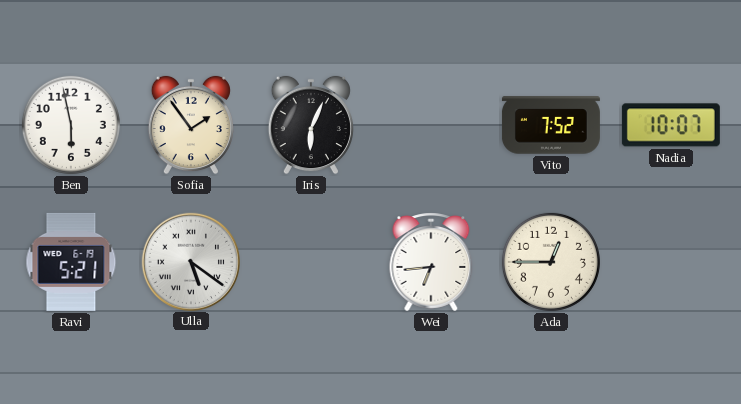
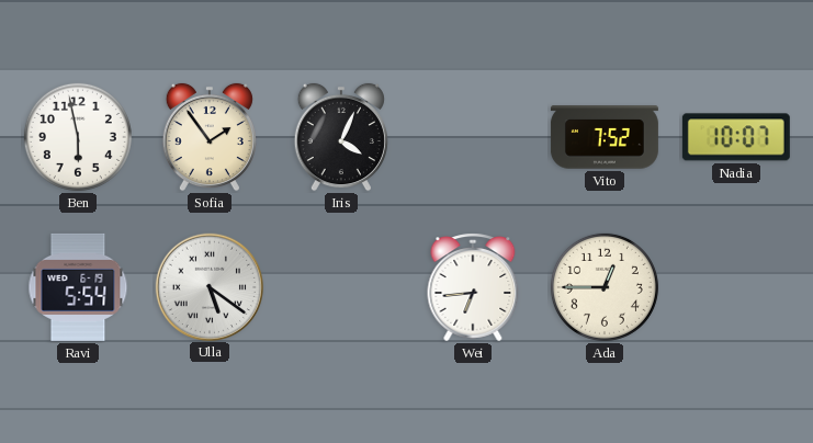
Iris: 6:04 -> 4:04 (341, 137)
Ravi: 5:21 -> 5:54 (78, 287)
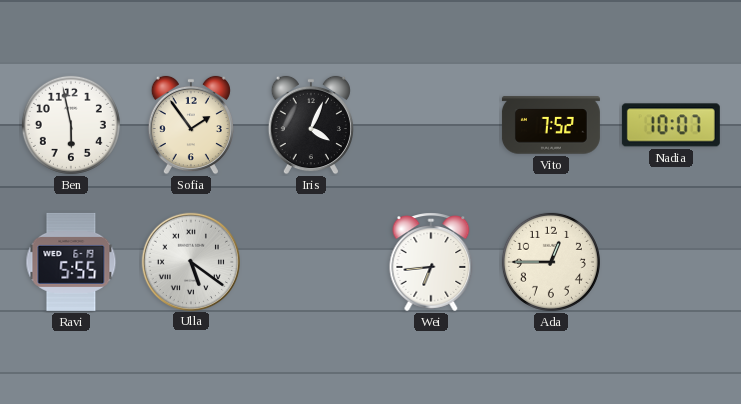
Ravi: 5:54 -> 5:55 (71, 262)
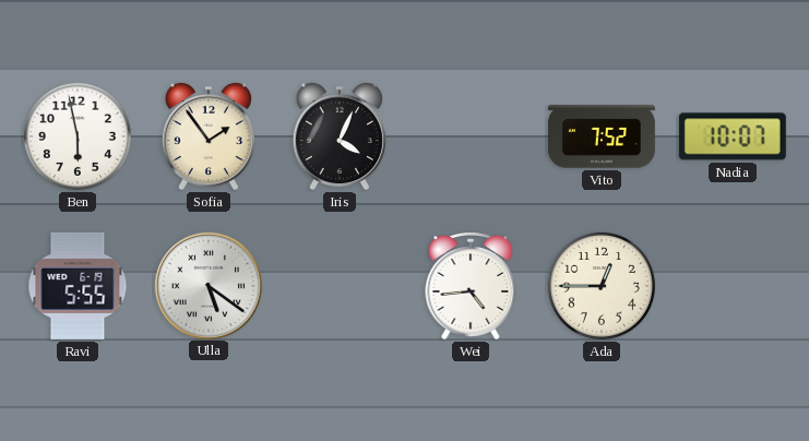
Wei: 6:44 -> 4:44 (471, 286)
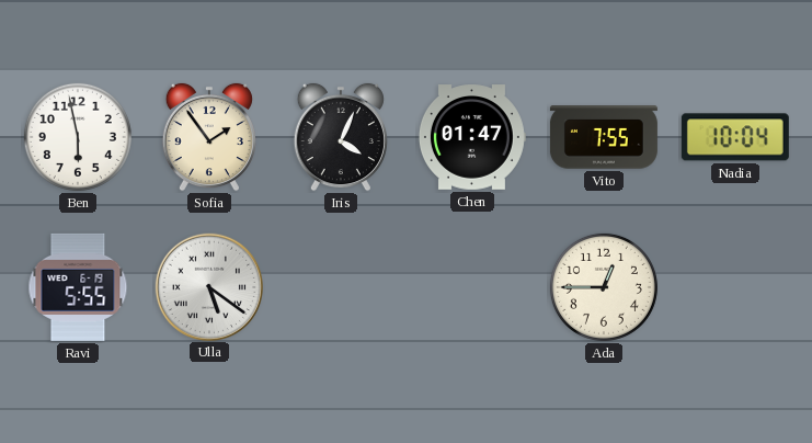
Chen: none -> 01:47 (471, 137)
Vito: 7:52 -> 7:55 (604, 137)
Nadia: 10:07 -> 10:04 (735, 137)
Wei: 4:44 -> none (471, 286)
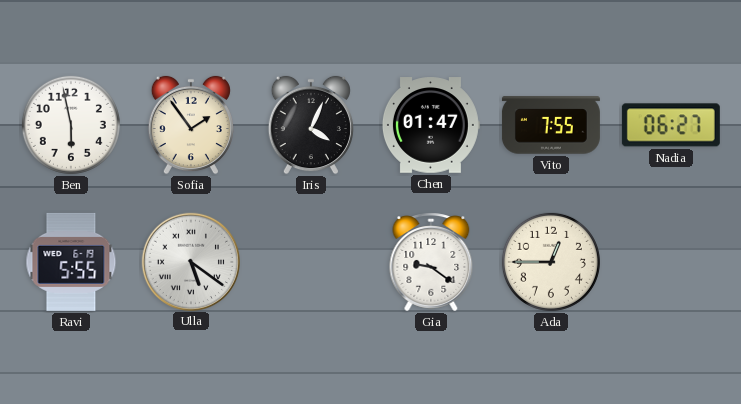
Nadia: 10:04 -> 06:27 (671, 125)
Gia: none -> 9:21 (431, 262)
